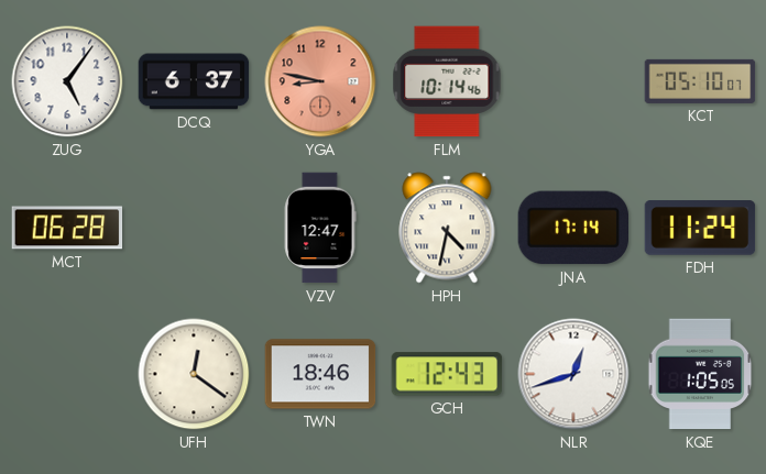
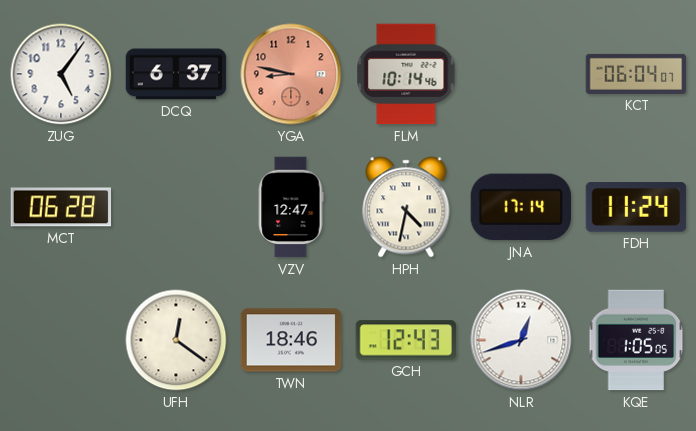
KCT: 05:10 -> 06:04 (636, 74)
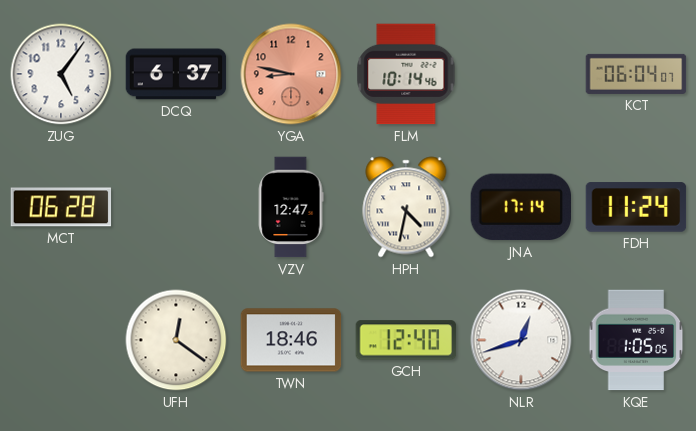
GCH: 12:43 -> 12:40 (406, 340)
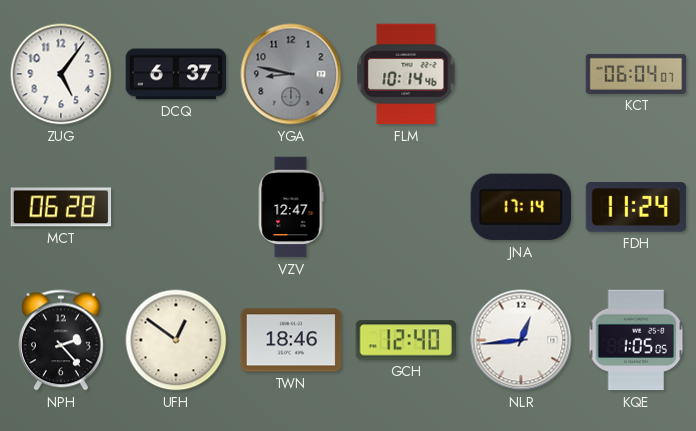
YGA dial: salmon -> grey (291, 74)
HPH: 4:32 -> none (406, 207)
NPH: none -> 2:23 (61, 340)
UFH: 12:21 -> 12:51 (176, 340)
NLR: 12:42 -> 12:44 (521, 340)
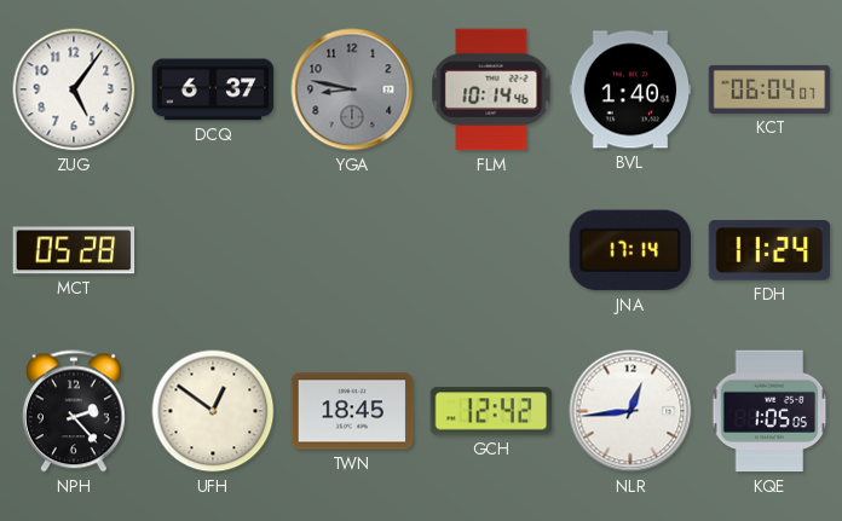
BVL: none -> 1:40 (630, 89)
MCT: 06:28 -> 05:28 (74, 250)
VZV: 12:47 -> none (291, 207)
TWN: 18:46 -> 18:45 (352, 411)
GCH: 12:40 -> 12:42 (491, 411)
